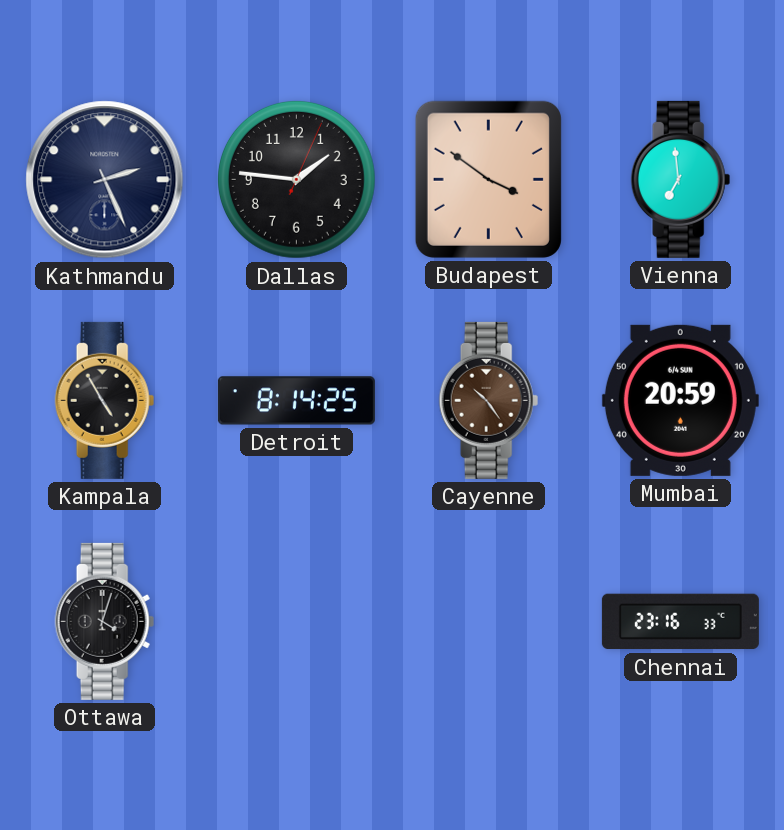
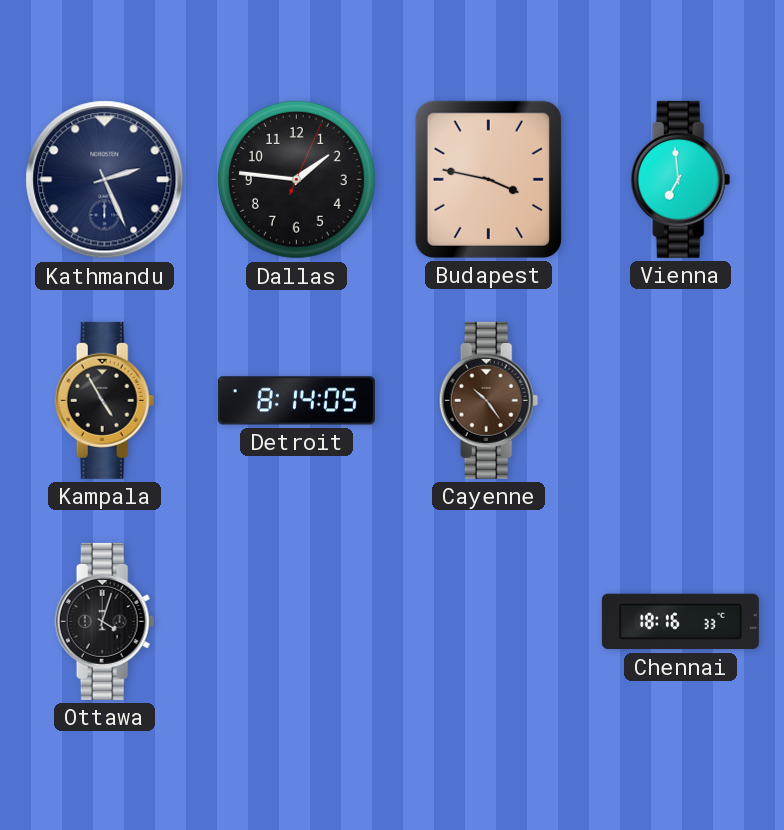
Budapest: 3:51 -> 3:47 (488, 179)
Detroit: 8:14:25 -> 8:14:05 (296, 401)
Mumbai: 20:59 -> none (680, 400)
Chennai: 23:16 -> 18:16 (680, 622)
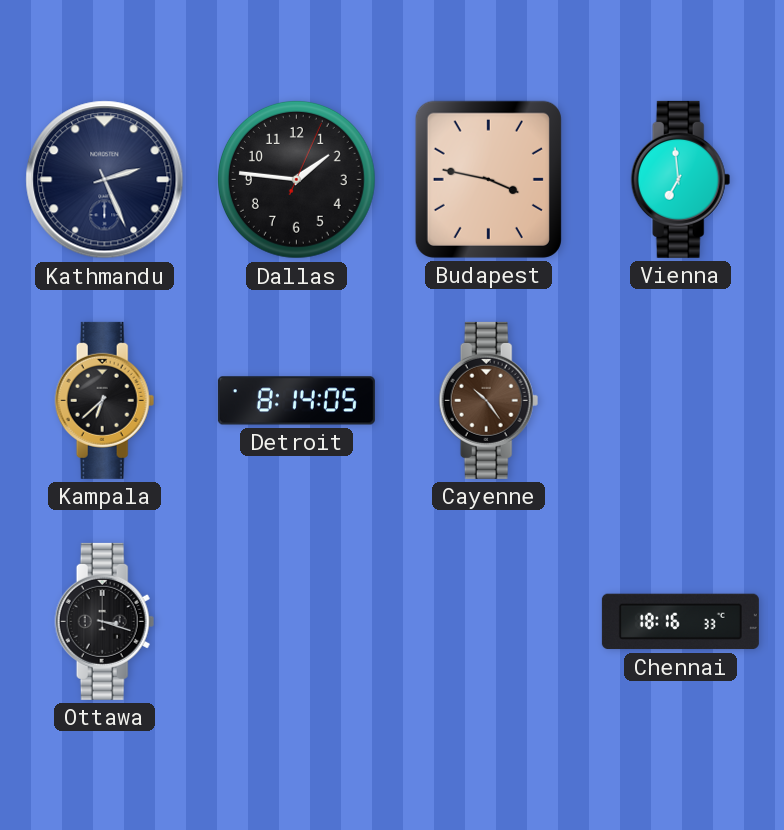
Kampala: 4:55 -> 6:38 (105, 400)
Ottawa: 4:03 -> 3:18 (105, 621)
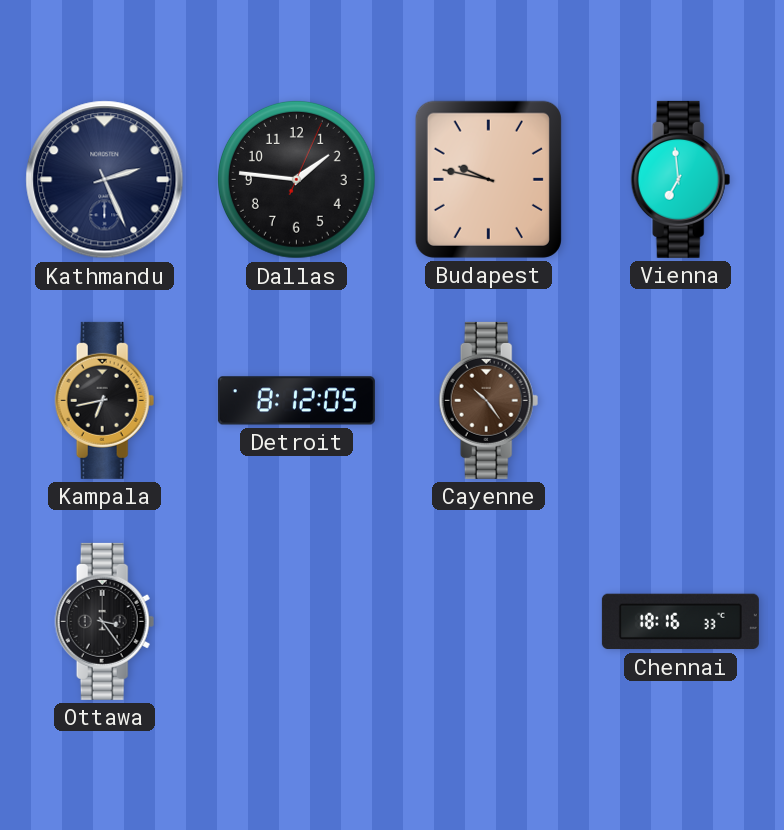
Budapest: 3:47 -> 9:47 (488, 179)
Kampala: 6:38 -> 6:43 (105, 400)
Detroit: 8:14 -> 8:12 (296, 401)
Ottawa: 3:18 -> 3:24 (105, 621)
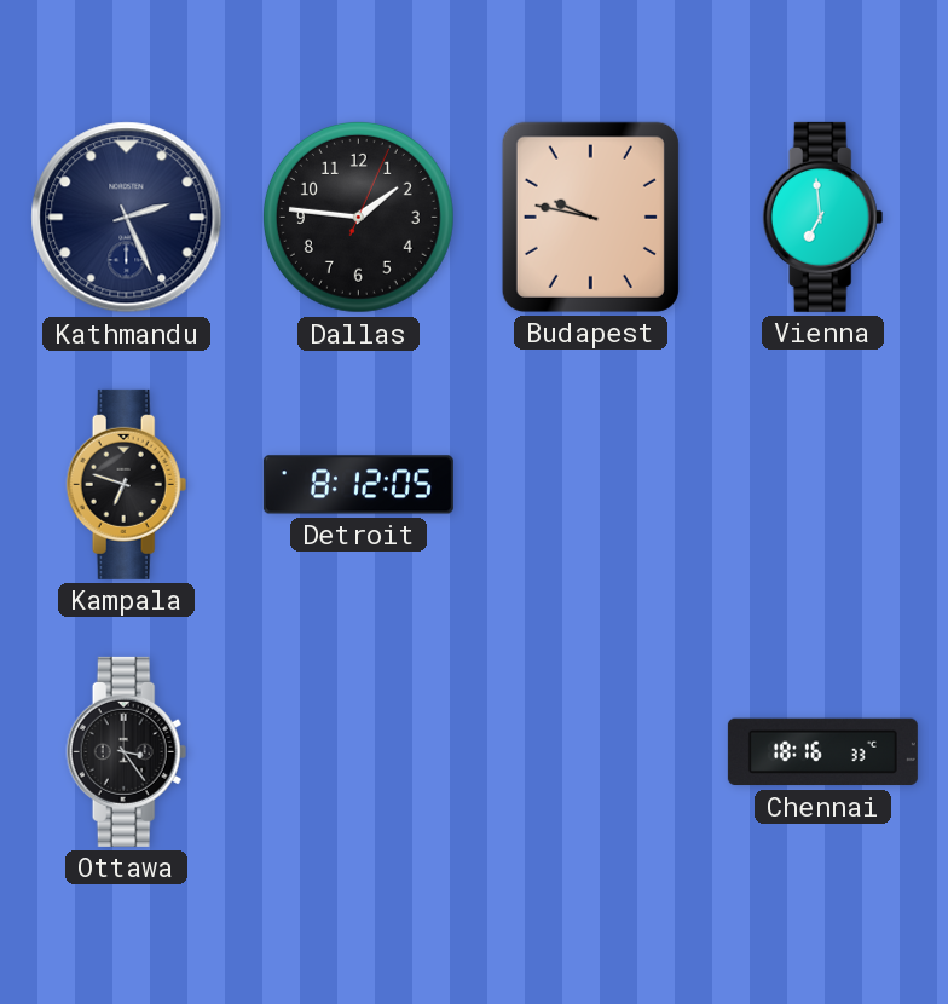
Kampala: 6:43 -> 6:48 (127, 484)
Cayenne: 10:24 -> none (489, 400)
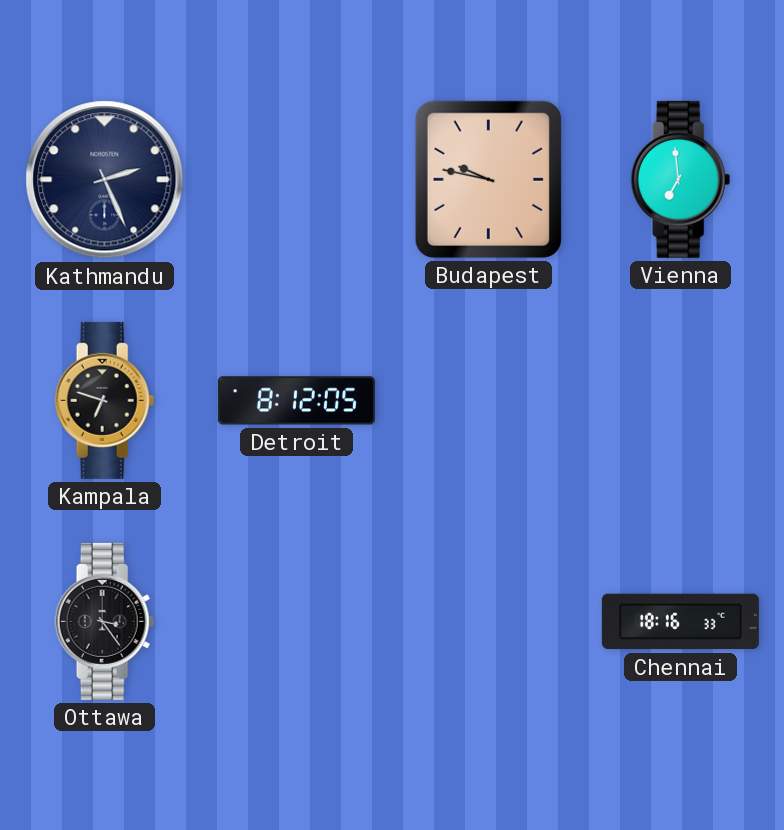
Dallas: 1:46 -> none (358, 217)
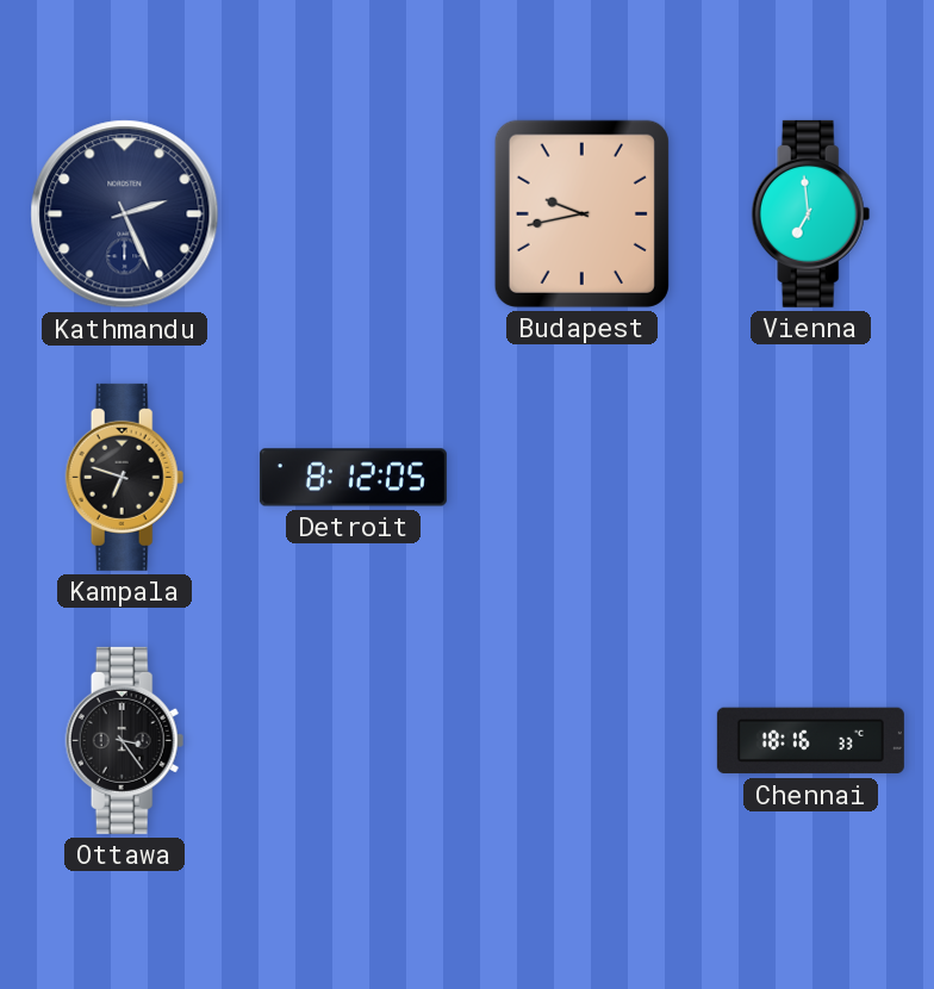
Budapest: 9:47 -> 9:43 (581, 213)
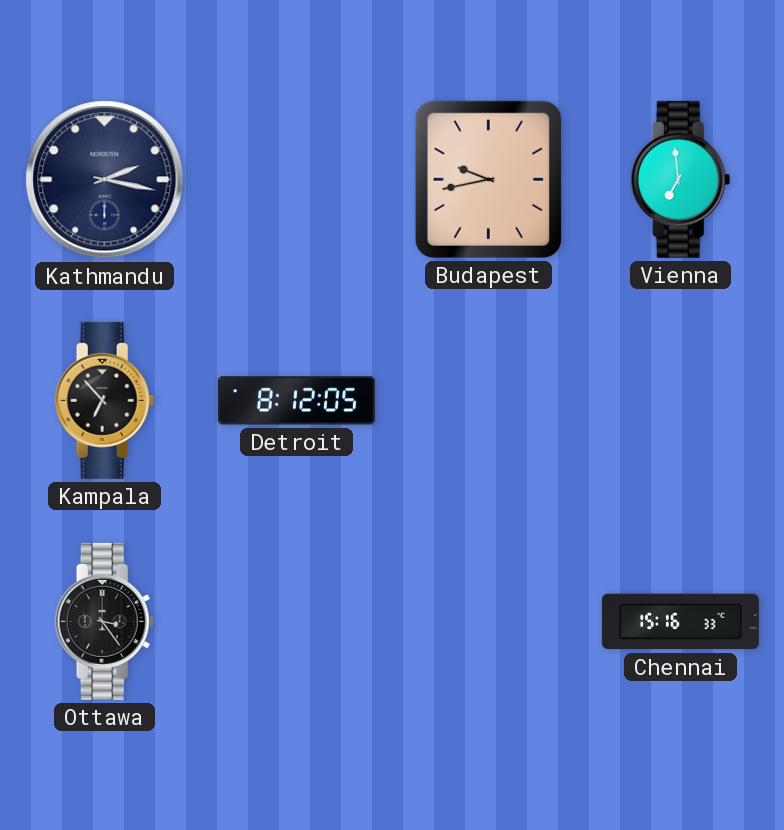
Kathmandu: 2:26 -> 2:17 (105, 180)
Kampala: 6:48 -> 6:53 (105, 400)
Chennai: 18:16 -> 15:16 (680, 622)
